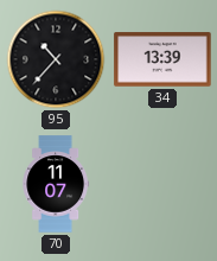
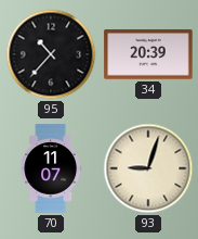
34: 13:39 -> 20:39 (148, 54)
93: none -> 9:03 (148, 168)
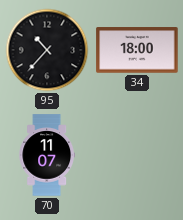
34: 20:39 -> 18:00 (137, 50)
93: 9:03 -> none (148, 168)
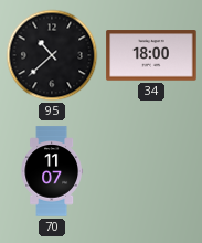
95: 10:37 -> 10:38 (52, 55)
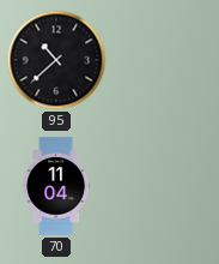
34: 18:00 -> none (151, 55)
70: 11:07 -> 11:04 (55, 186)
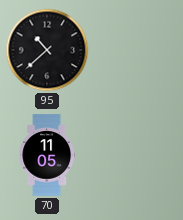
70: 11:04 -> 11:05 (46, 155)
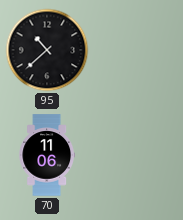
70: 11:05 -> 11:06 (46, 155)
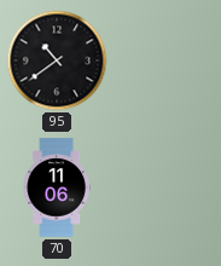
95: 10:38 -> 10:39 (57, 60)
